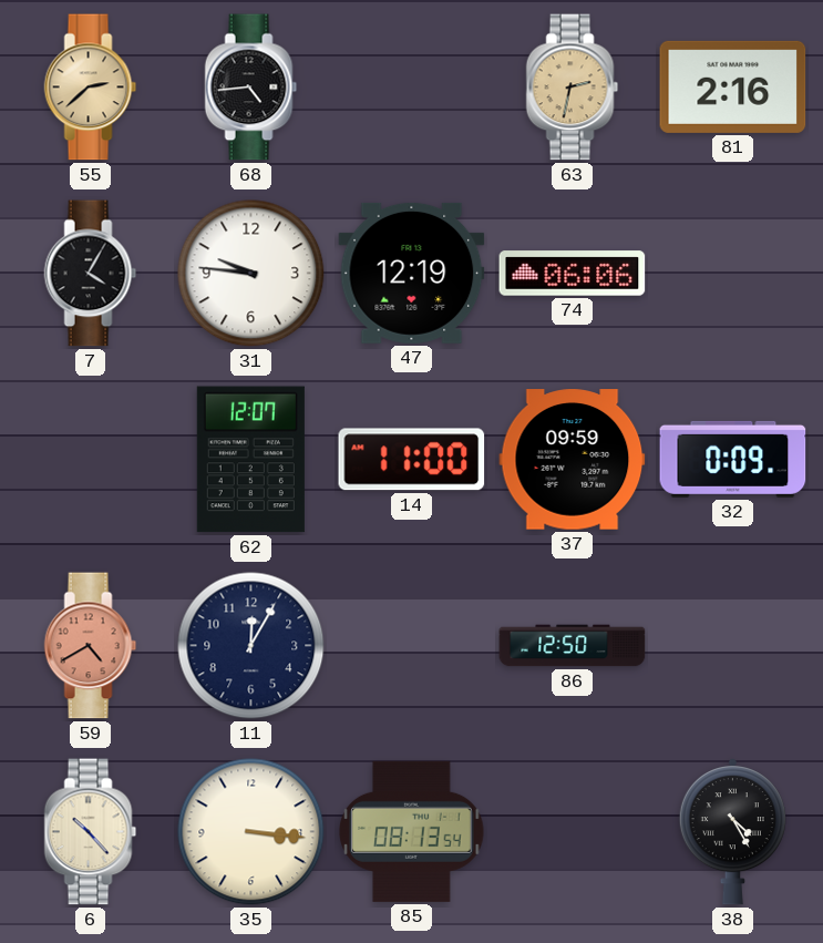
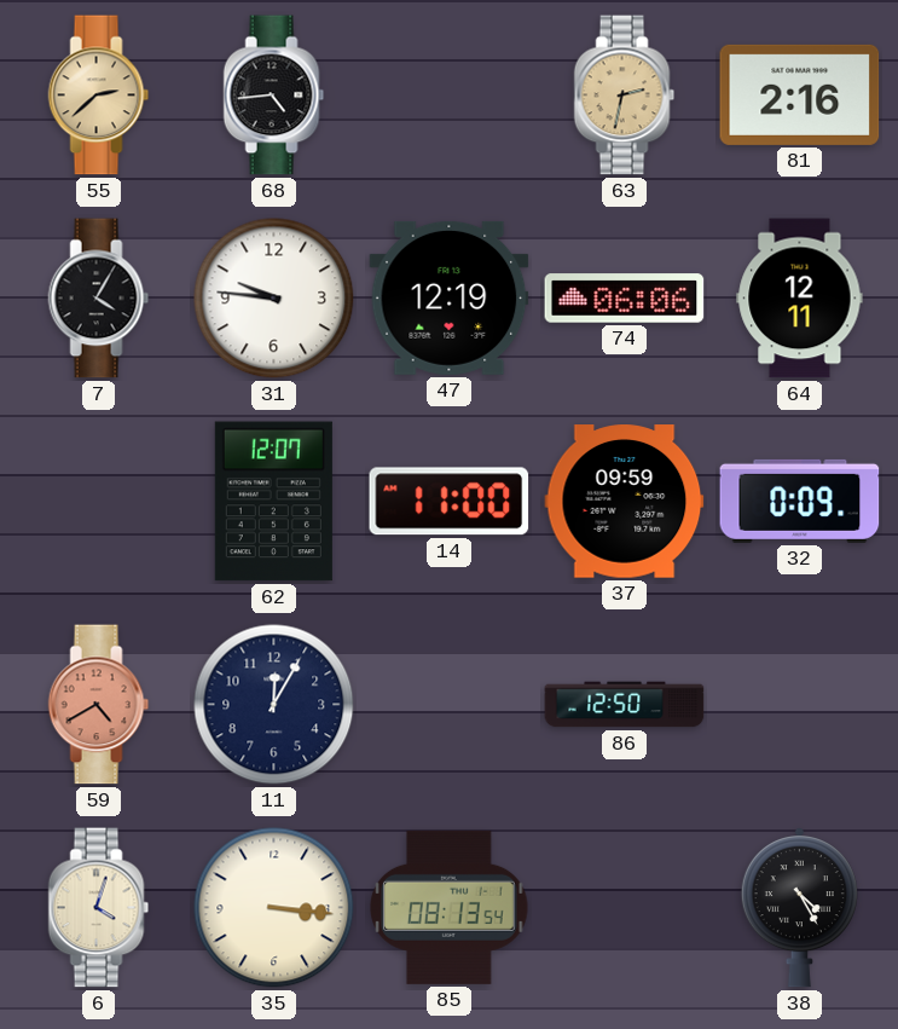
64: none -> 12:11 (800, 299)
6: 10:23 -> 4:03 (99, 908)
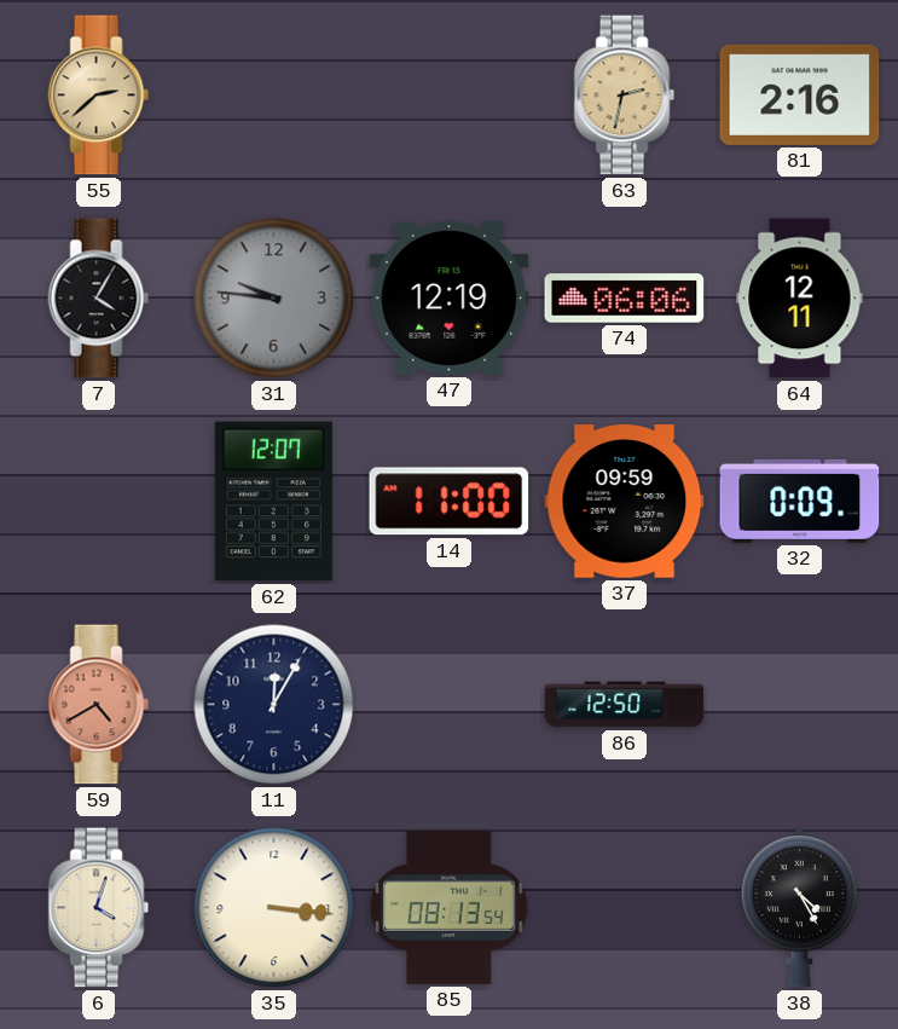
68: 4:44 -> none (274, 96)
31 dial: white -> grey (274, 299)
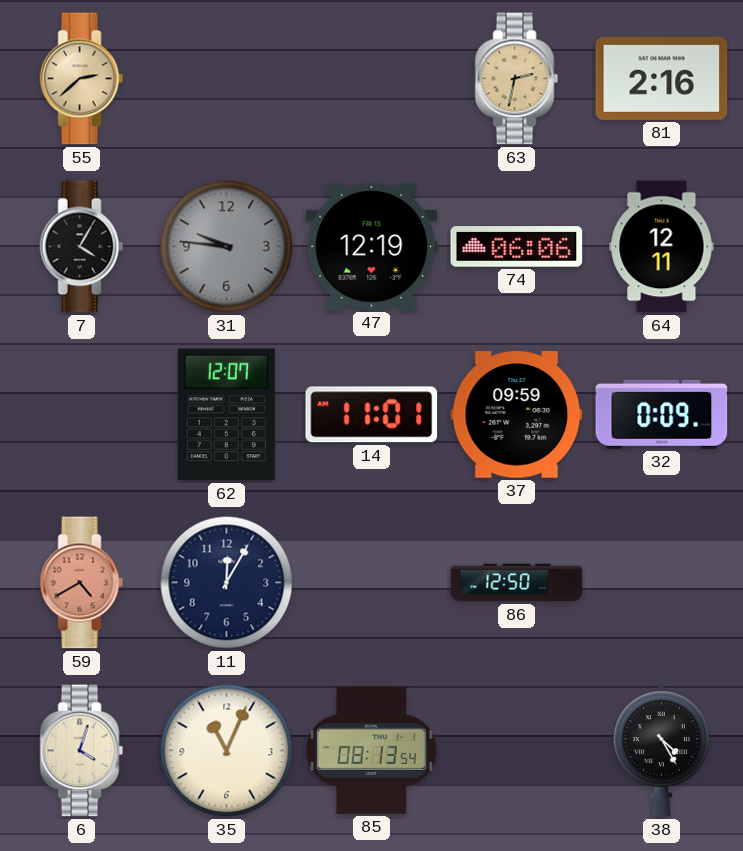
14: 11:00 -> 11:01 (372, 415)
35: 3:16 -> 11:04 (227, 751)
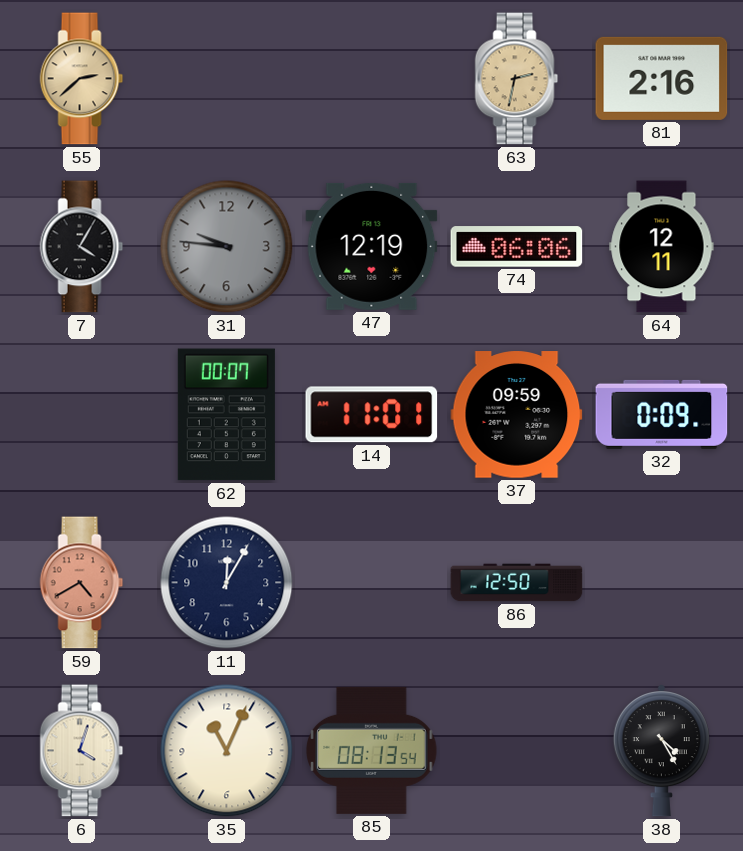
62: 12:07 -> 00:07 (226, 415)
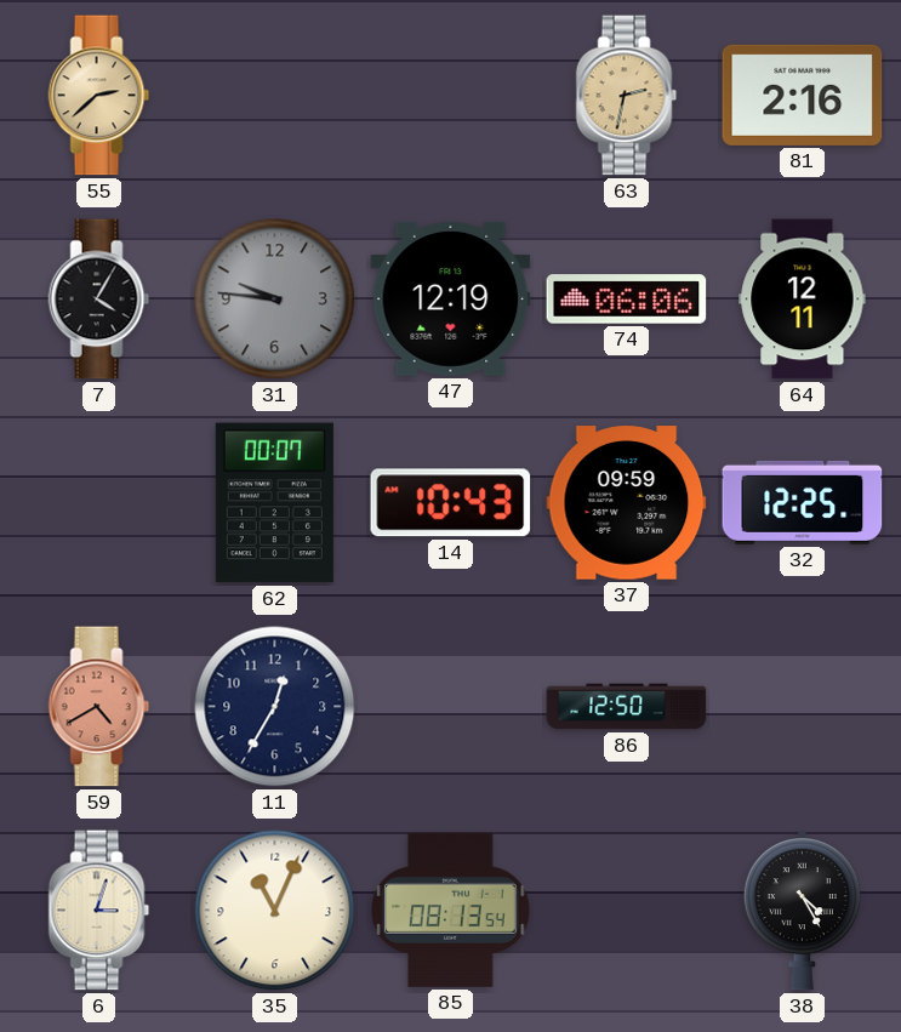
14: 11:01 -> 10:43 (451, 503)
32: 0:09 -> 12:25 (803, 502)
11: 12:05 -> 12:35 (275, 707)
6: 4:03 -> 3:03 (99, 911)
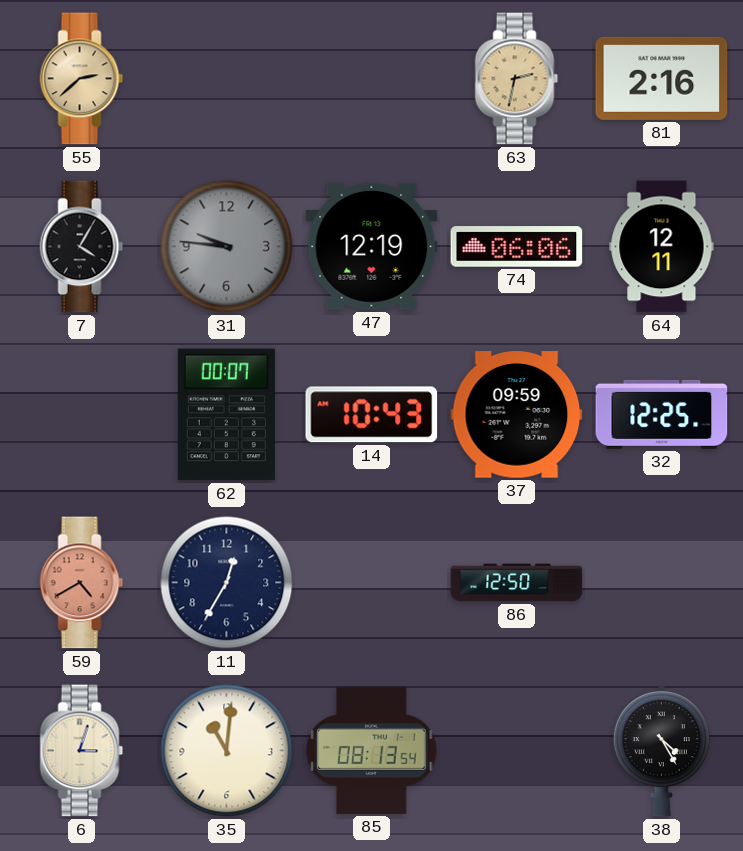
35: 11:04 -> 11:01 (227, 751)
